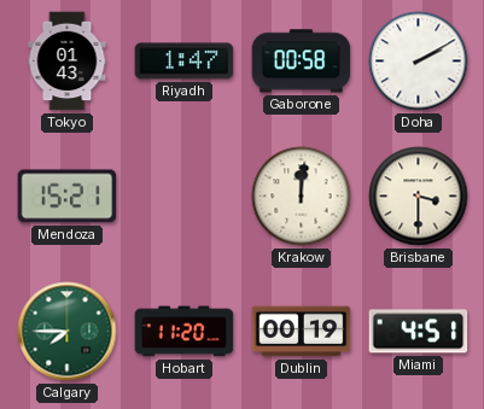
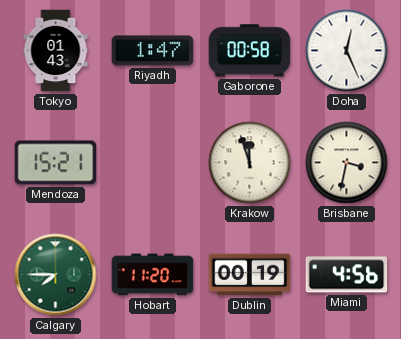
Doha: 2:10 -> 12:26 (347, 51)
Krakow: 12:01 -> 11:57 (250, 163)
Brisbane: 3:30 -> 3:32 (347, 163)
Miami: 4:51 -> 4:56 (347, 275)
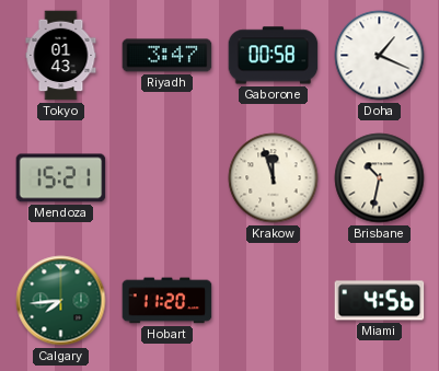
Riyadh: 1:47 -> 3:47 (167, 56)
Doha: 12:26 -> 1:19 (380, 56)
Brisbane: 3:32 -> 10:32 (380, 178)
Calgary: 7:45 -> 7:44 (61, 301)
Dublin: 00:19 -> none (250, 275)
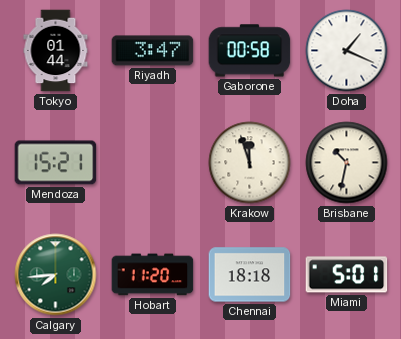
Tokyo: 01:43 -> 01:44 (56, 51)
Chennai: none -> 18:18 (250, 275)
Miami: 4:56 -> 5:01 (347, 275)
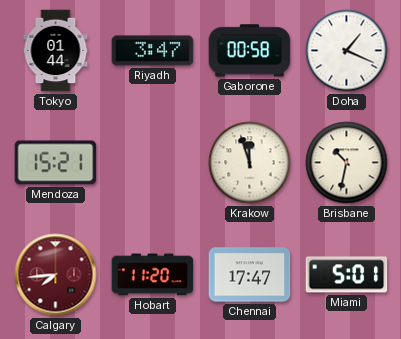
Calgary dial: green -> burgundy (56, 275)
Chennai: 18:18 -> 17:47 (250, 275)
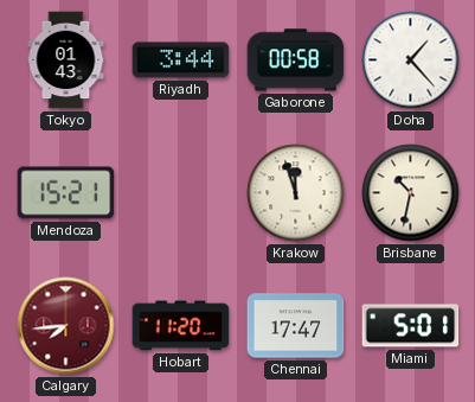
Tokyo: 01:44 -> 01:43 (66, 60)
Riyadh: 3:47 -> 3:44 (181, 60)
Doha: 1:19 -> 1:23 (411, 60)
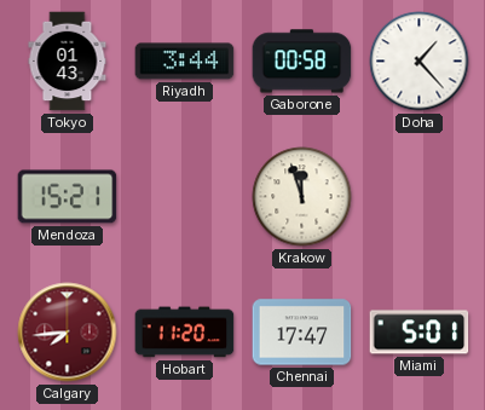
Brisbane: 10:32 -> none (411, 193)
